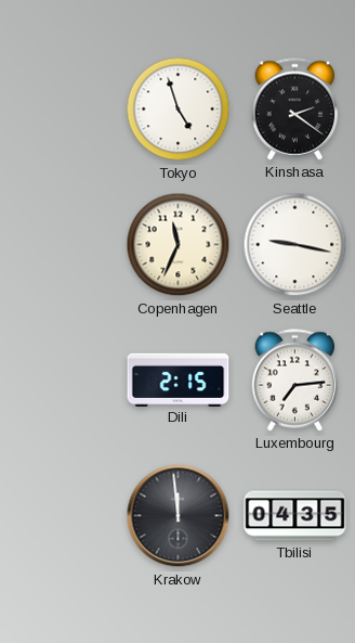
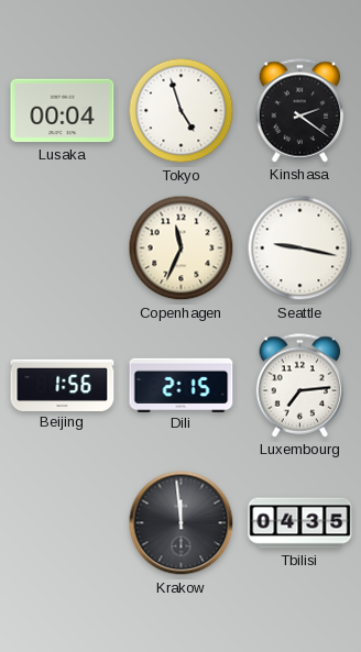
Lusaka: none -> 00:04 (63, 111)
Beijing: none -> 1:56 (63, 385)
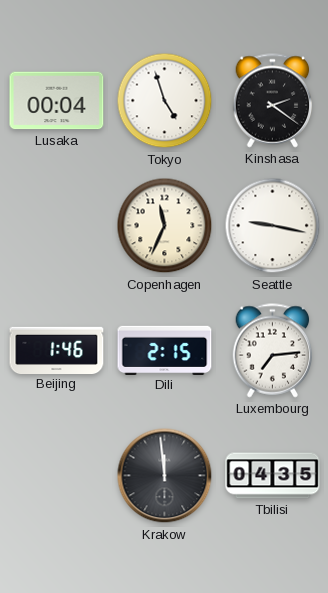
Beijing: 1:56 -> 1:46 (57, 350)
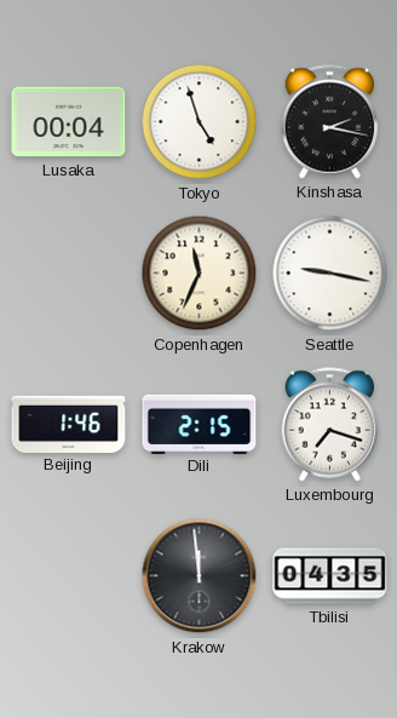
Kinshasa: 2:21 -> 2:17 (330, 122)
Luxembourg: 7:14 -> 7:18 (330, 425)
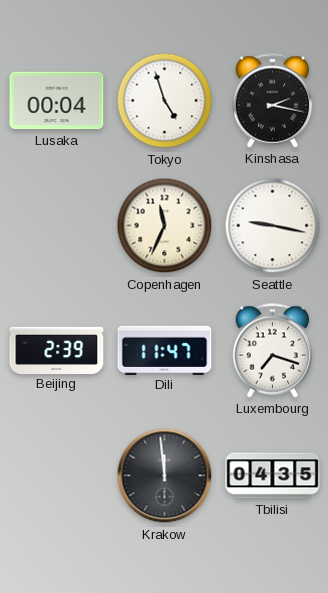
Beijing: 1:46 -> 2:39 (57, 350)
Dili: 2:15 -> 11:47 (165, 350)
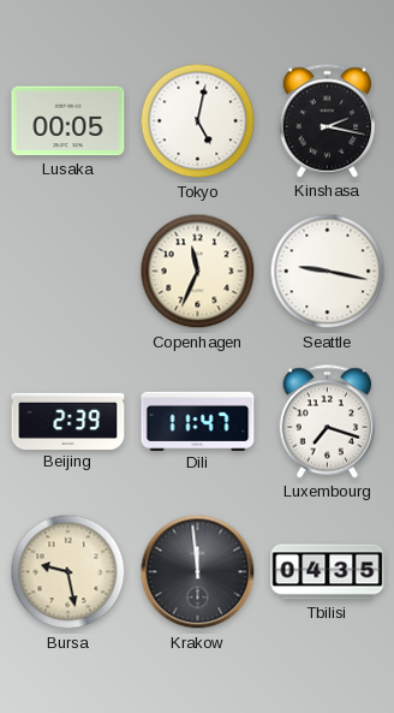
Lusaka: 00:04 -> 00:05 (68, 121)
Tokyo: 4:57 -> 5:02 (198, 121)
Bursa: none -> 9:28 (68, 572)
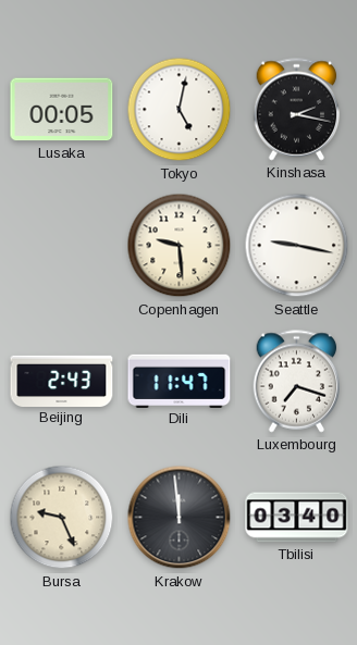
Copenhagen: 11:34 -> 9:29 (180, 246)
Beijing: 2:39 -> 2:43 (62, 381)
Bursa: 9:28 -> 9:26 (62, 518)
Tbilisi: 04:35 -> 03:40 (297, 518)
